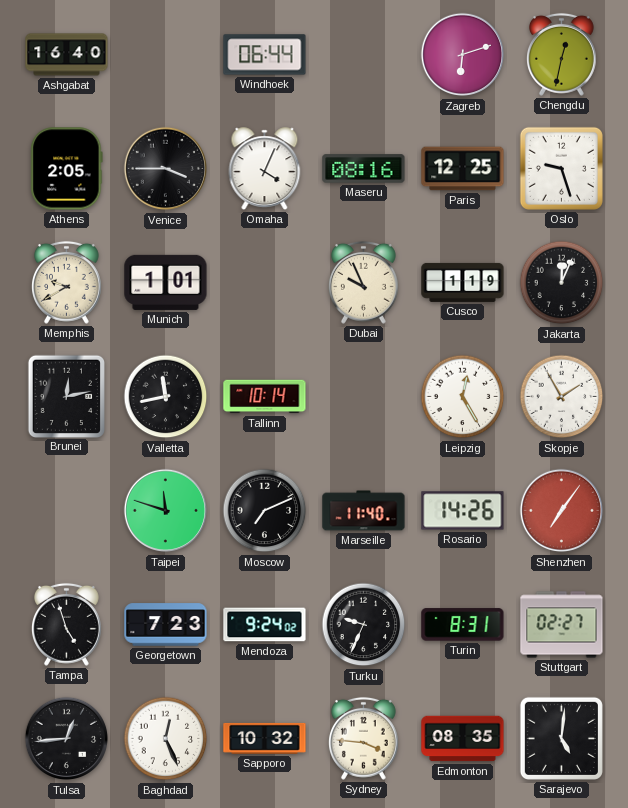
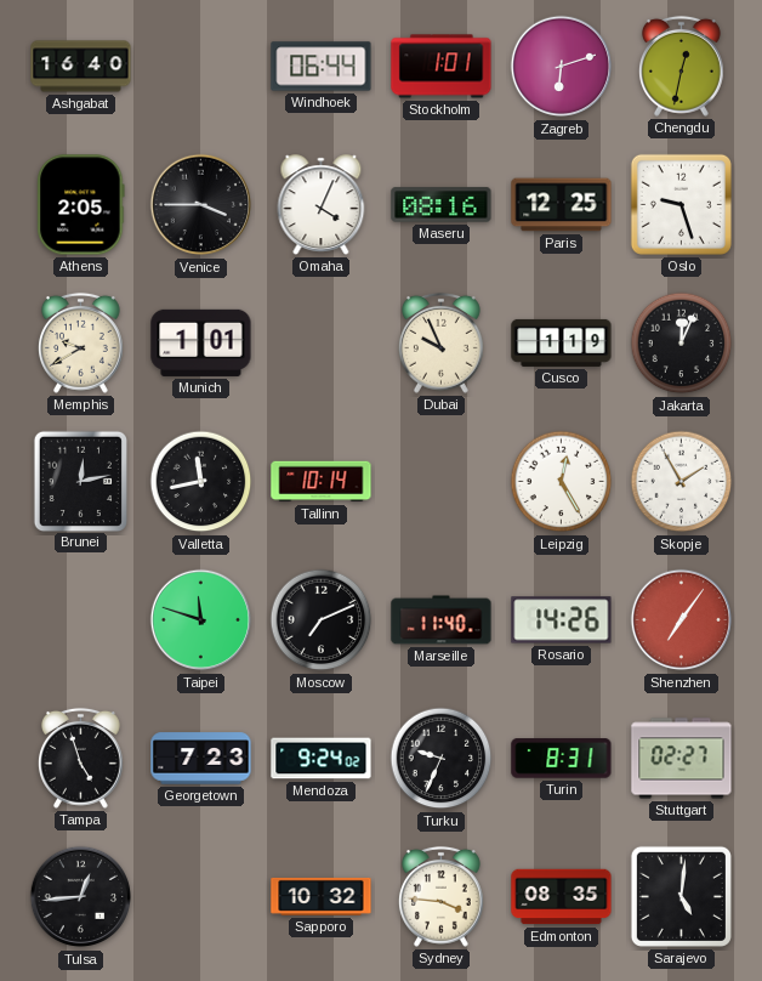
Stockholm: none -> 1:01 (442, 67)
Baghdad: 12:26 -> none (166, 739)
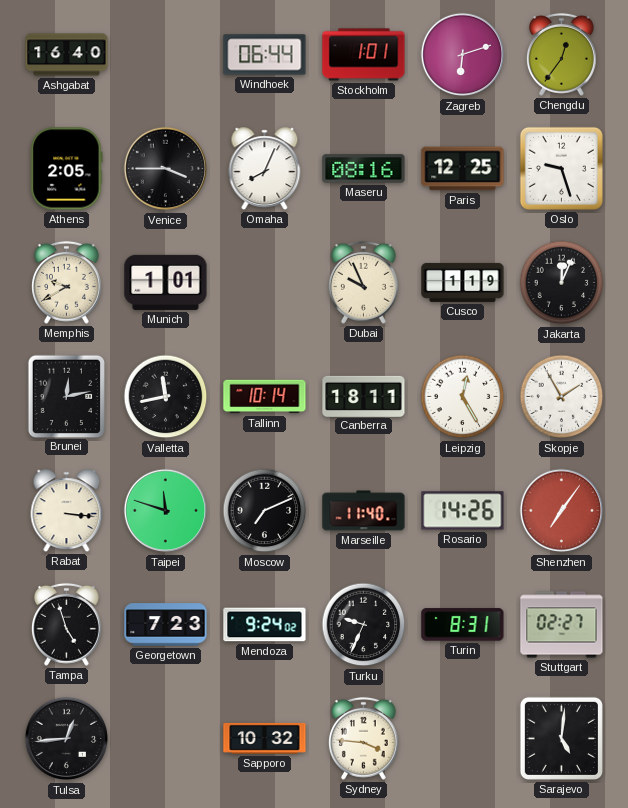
Chengdu: 12:32 -> 12:36 (561, 54)
Omaha: 4:04 -> 8:04 (265, 169)
Canberra: none -> 18:11 (364, 396)
Rabat: none -> 3:16 (67, 511)
Edmonton: 08:35 -> none (562, 897)
